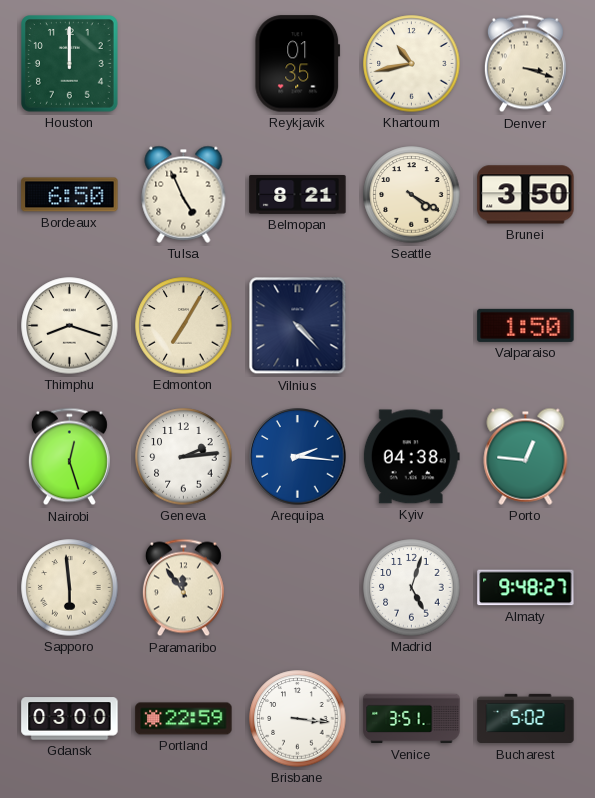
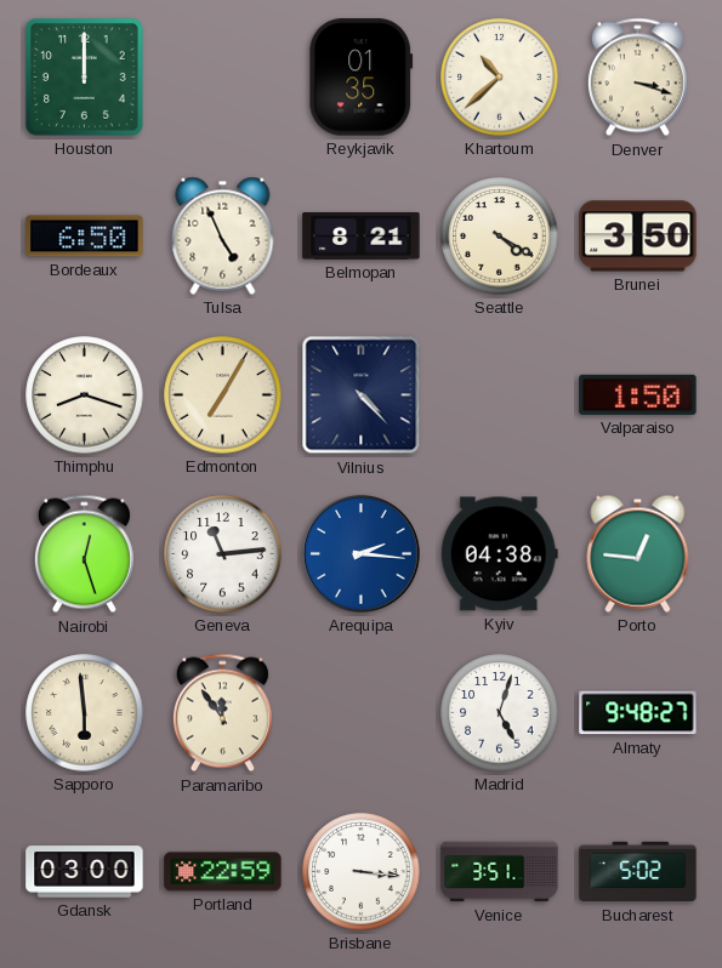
Khartoum: 10:43 -> 10:38 (500, 78)
Geneva: 2:14 -> 11:14 (223, 554)
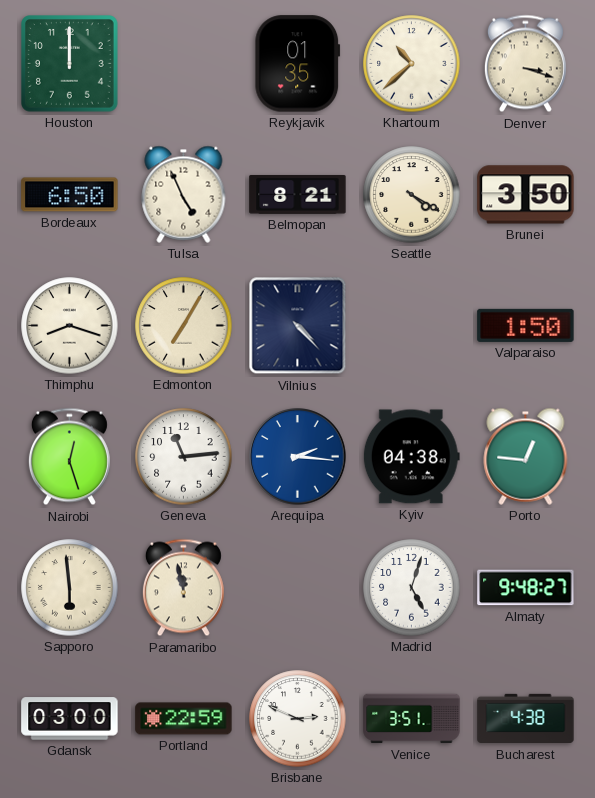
Paramaribo: 11:54 -> 11:58 (183, 588)
Brisbane: 3:16 -> 2:49 (298, 719)
Bucharest: 5:02 -> 4:38 (526, 719)
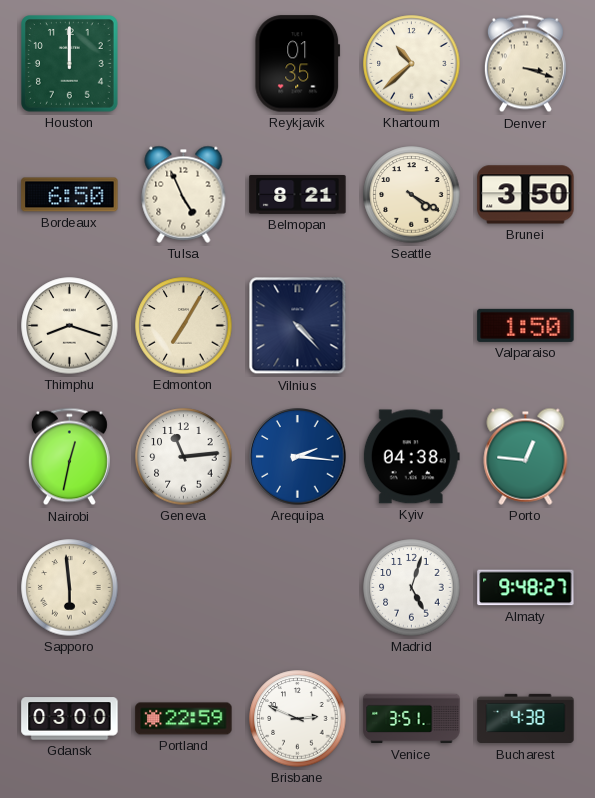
Nairobi: 12:27 -> 12:32 (69, 457)
Paramaribo: 11:58 -> none (183, 588)
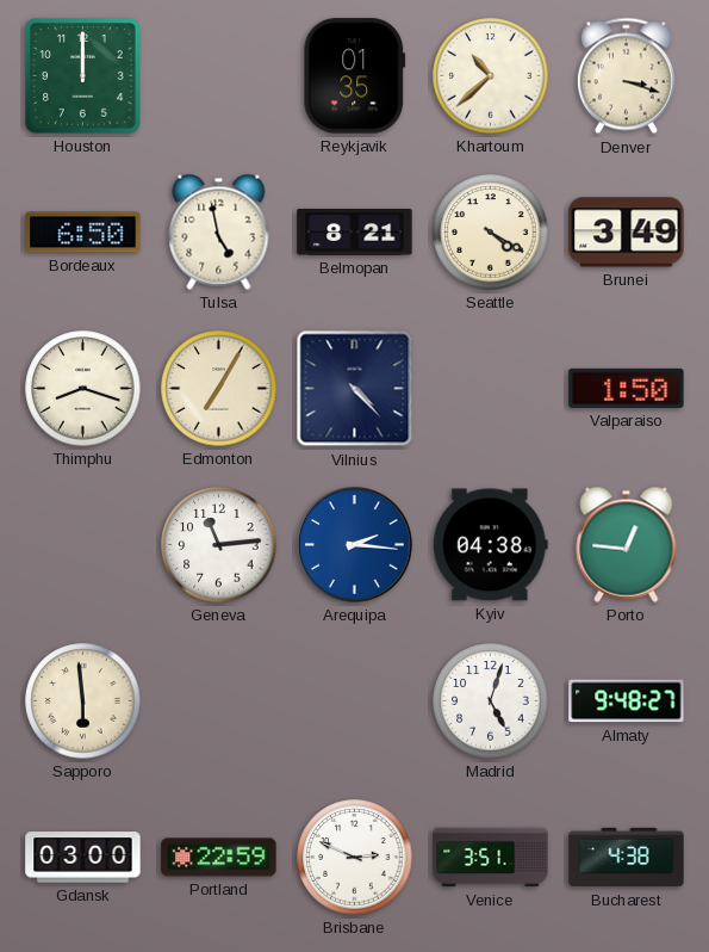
Tulsa: 4:56 -> 4:58 (219, 231)
Brunei: 3:50 -> 3:49 (627, 233)
Nairobi: 12:32 -> none (69, 457)
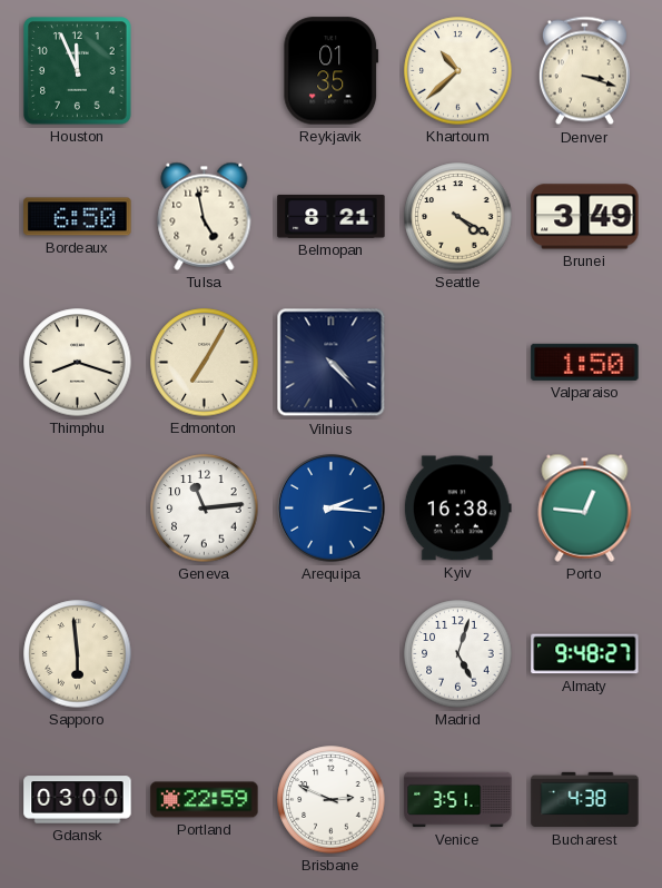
Houston: 12:00 -> 11:56 (78, 71)
Kyiv: 04:38 -> 16:38 (457, 509)
